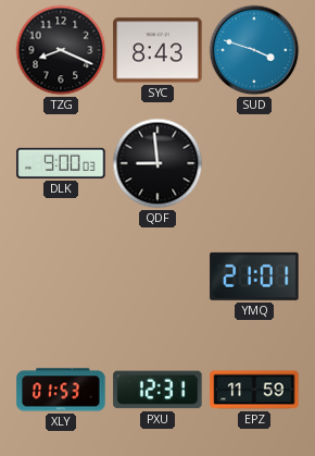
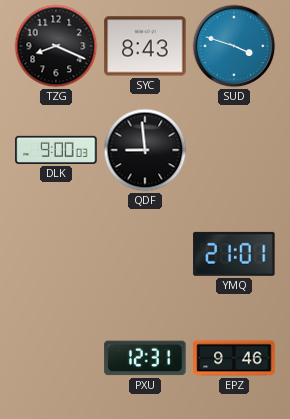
XLY: 01:53 -> none (61, 390)
EPZ: 11:59 -> 9:46 (234, 358)
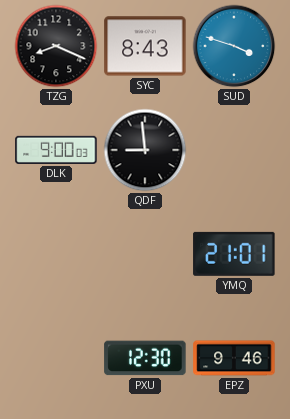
PXU: 12:31 -> 12:30 (145, 358)
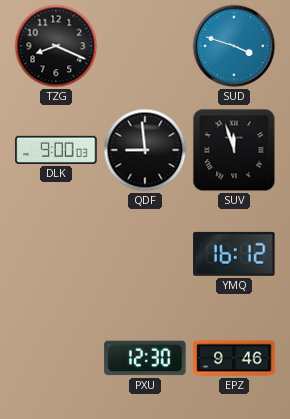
SYC: 8:43 -> none (145, 46)
SUV: none -> 11:57 (234, 150)
YMQ: 21:01 -> 16:12 (234, 254)
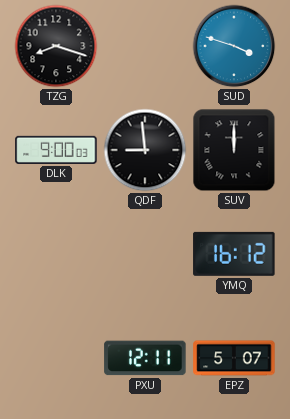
TZG: 8:19 -> 8:18 (56, 46)
SUV: 11:57 -> 12:00 (234, 150)
PXU: 12:30 -> 12:11 (145, 358)
EPZ: 9:46 -> 5:07 (234, 358)
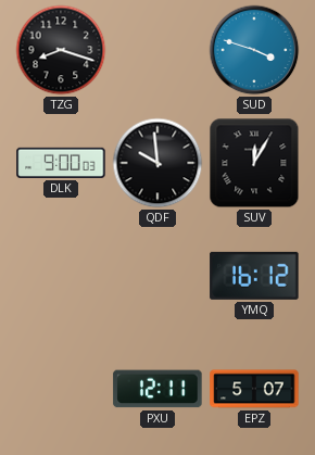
QDF: 8:59 -> 9:59 (157, 163)
SUV: 12:00 -> 12:05 (254, 163)
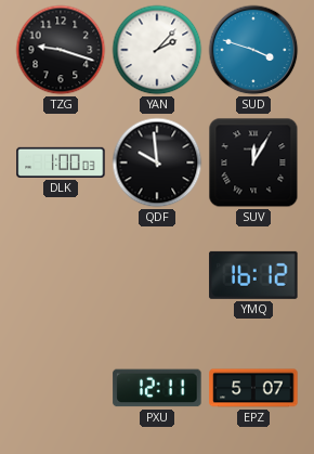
TZG: 8:18 -> 9:18 (61, 50)
YAN: none -> 2:07 (157, 50)
DLK: 9:00 -> 1:00 (61, 163)
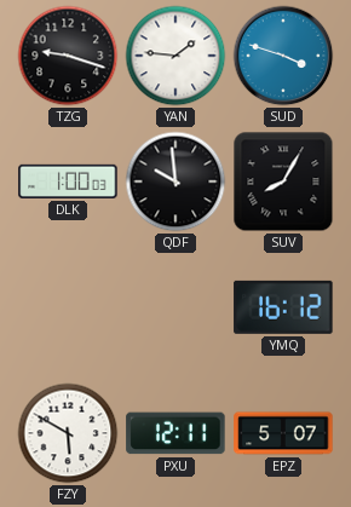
YAN: 2:07 -> 1:46 (175, 56)
SUV: 12:05 -> 8:05 (283, 182)
FZY: none -> 5:50 (68, 433)
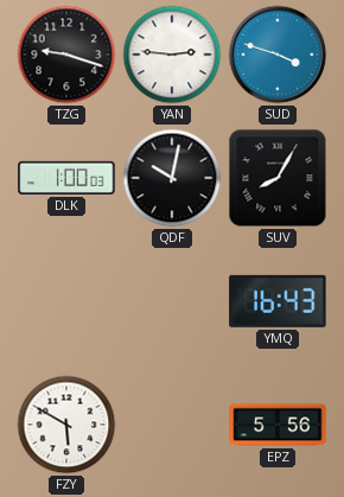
YAN: 1:46 -> 2:46 (172, 55)
QDF: 9:59 -> 10:02 (172, 178)
YMQ: 16:12 -> 16:43 (278, 301)
PXU: 12:11 -> none (175, 433)
EPZ: 5:07 -> 5:56 (278, 425)
